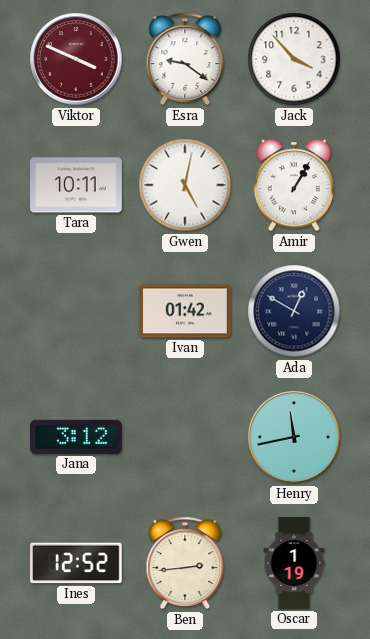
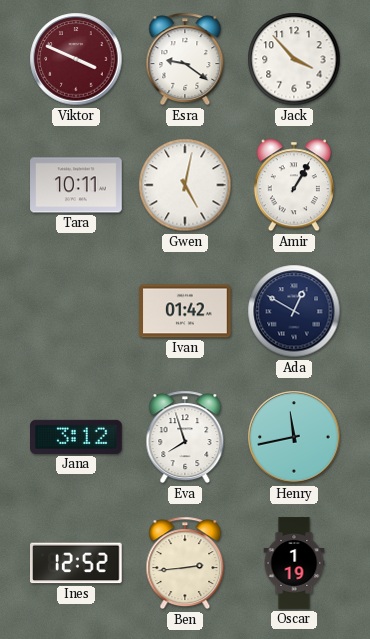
Eva: none -> 7:57 (185, 437)
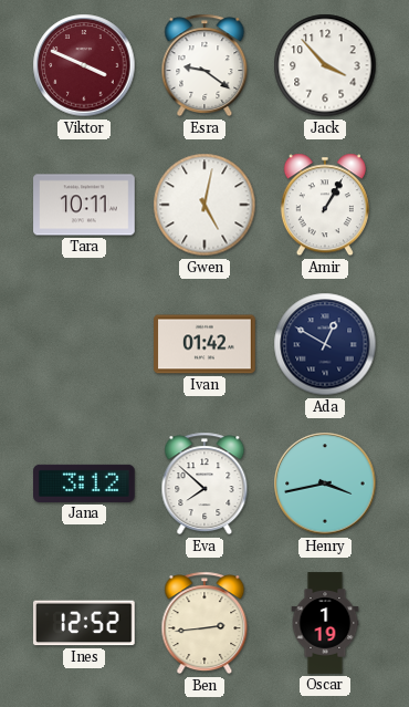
Eva: 7:57 -> 7:52 (204, 484)
Henry: 11:43 -> 3:43 (325, 484)
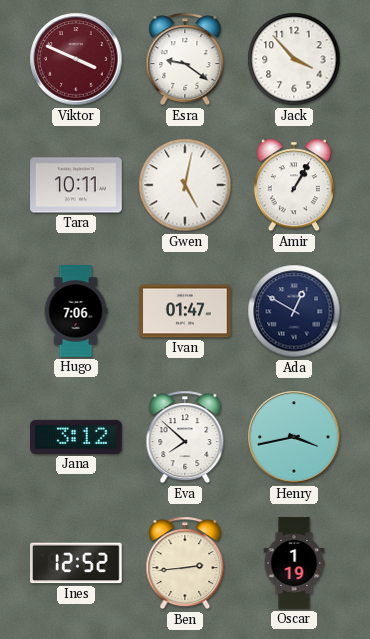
Hugo: none -> 7:06 (76, 311)
Ivan: 01:42 -> 01:47 (185, 311)
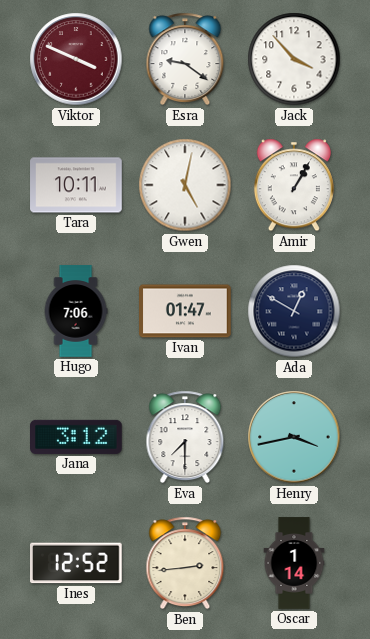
Eva: 7:52 -> 7:30 (185, 437)
Oscar: 1:19 -> 1:14 (294, 563)
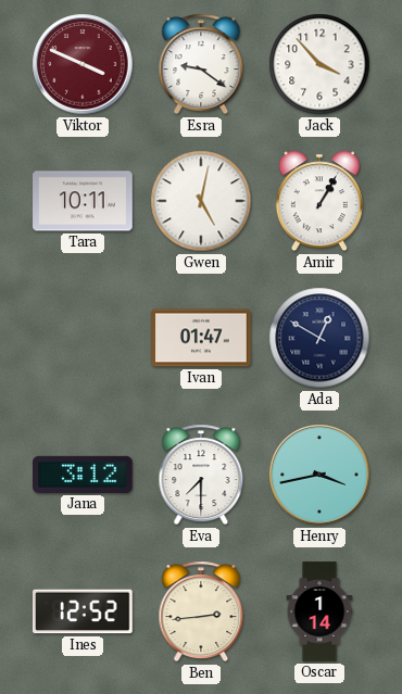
Hugo: 7:06 -> none (76, 311)
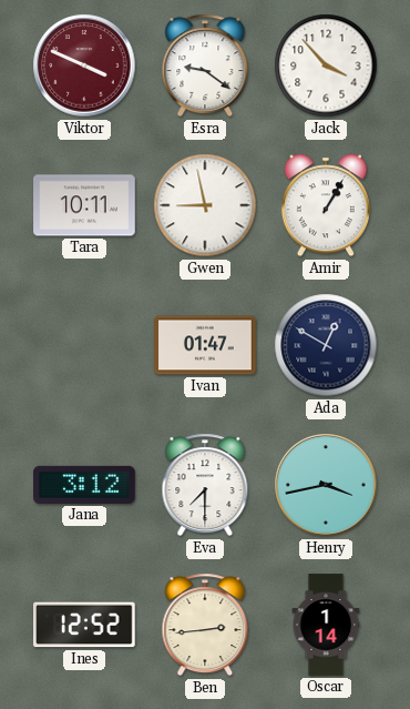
Gwen: 5:02 -> 8:58 (205, 205)
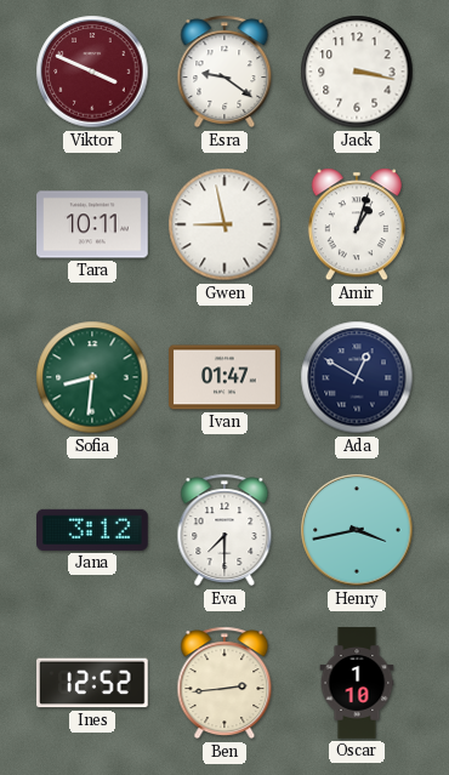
Jack: 3:53 -> 3:17 (357, 72)
Amir: 1:05 -> 1:03 (357, 224)
Sofia: none -> 8:31 (92, 377)
Oscar: 1:14 -> 1:10 (357, 683)
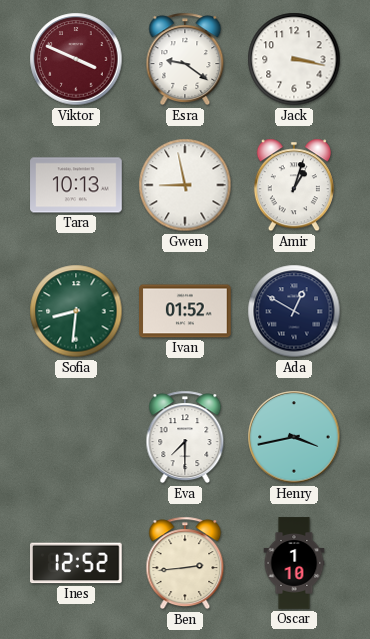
Tara: 10:11 -> 10:13 (76, 185)
Ivan: 01:47 -> 01:52 (185, 311)
Jana: 3:12 -> none (93, 530)
